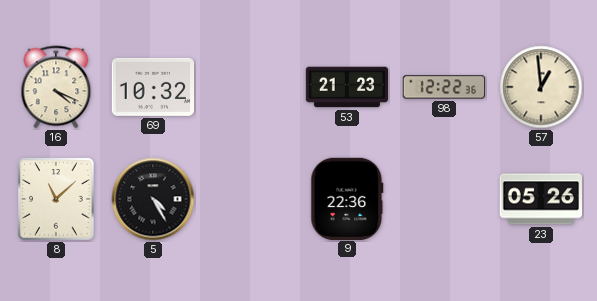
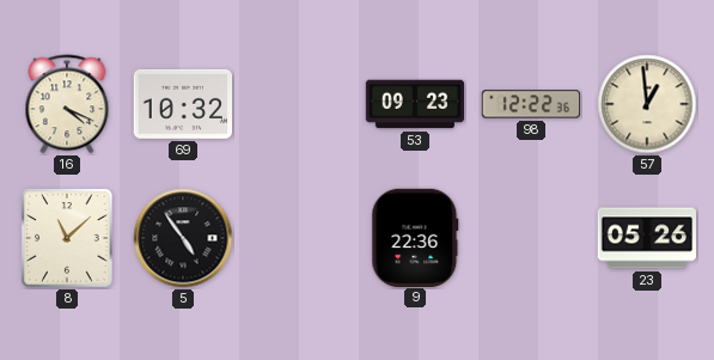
53: 21:23 -> 09:23 (415, 104)
5: 4:25 -> 4:54 (183, 238)
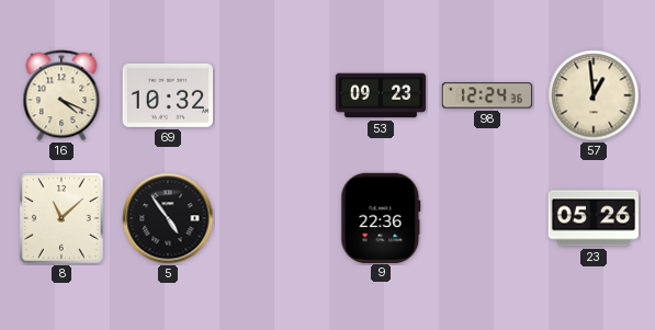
98: 12:22 -> 12:24 (486, 95)
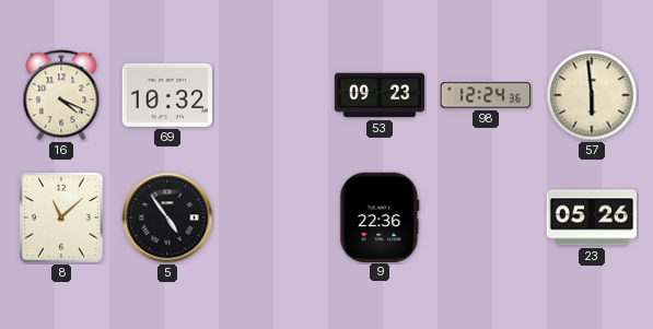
57: 12:59 -> 5:59 (592, 95)
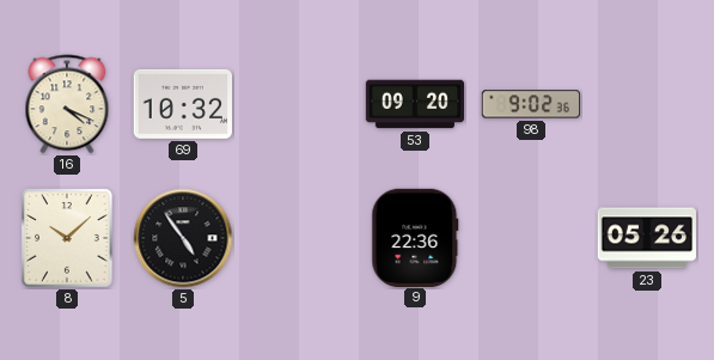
53: 09:23 -> 09:20 (415, 104)
98: 12:24 -> 9:02 (530, 104)
57: 5:59 -> none (592, 95)
8: 11:08 -> 10:08 (67, 238)
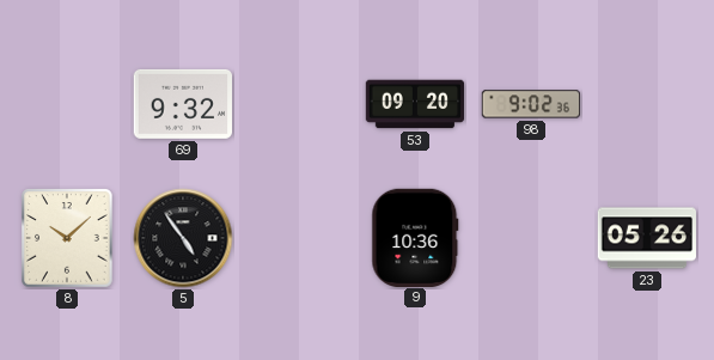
16: 4:19 -> none (67, 104)
69: 10:32 -> 9:32 (182, 104)
9: 22:36 -> 10:36 (415, 237)
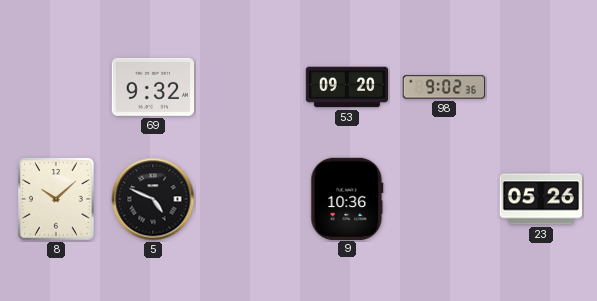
5: 4:54 -> 4:49 (153, 199)
